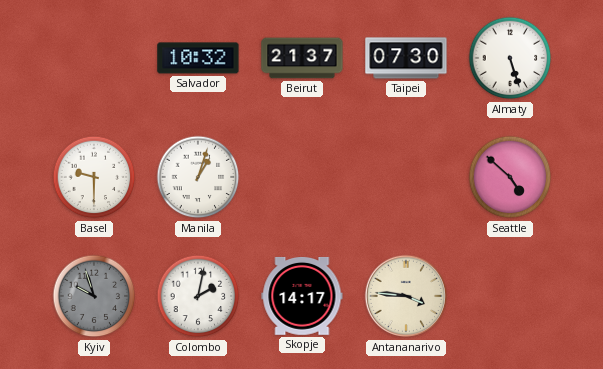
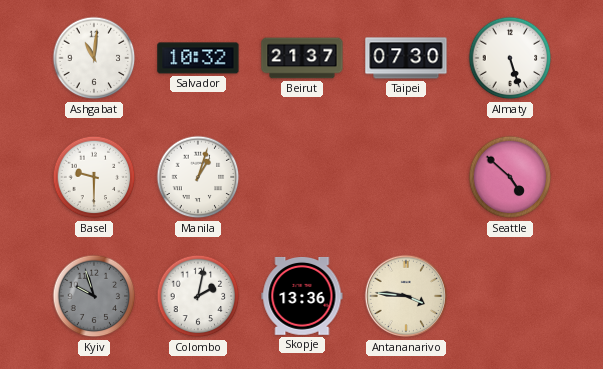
Ashgabat: none -> 11:01 (94, 58)
Skopje: 14:17 -> 13:36 (302, 296)
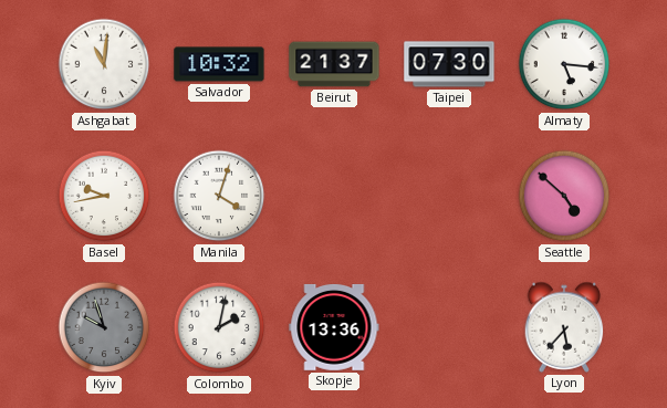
Almaty: 5:27 -> 5:16 (564, 64)
Basel: 9:30 -> 9:43 (104, 196)
Manila: 1:03 -> 4:03 (219, 196)
Antananarivo: 3:46 -> none (406, 296)
Lyon: none -> 5:37 (564, 327)
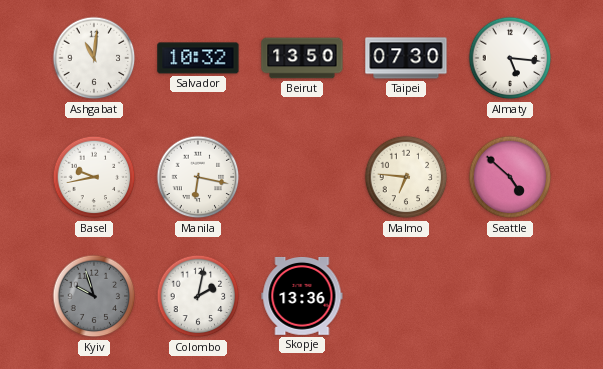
Beirut: 21:37 -> 13:50 (302, 58)
Manila: 4:03 -> 6:17 (198, 177)
Malmo: none -> 6:46 (406, 177)
Lyon: 5:37 -> none (564, 327)
